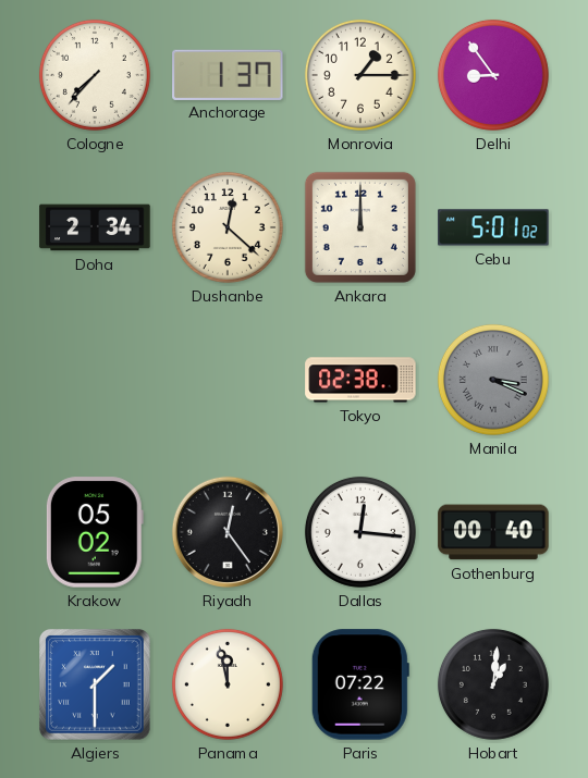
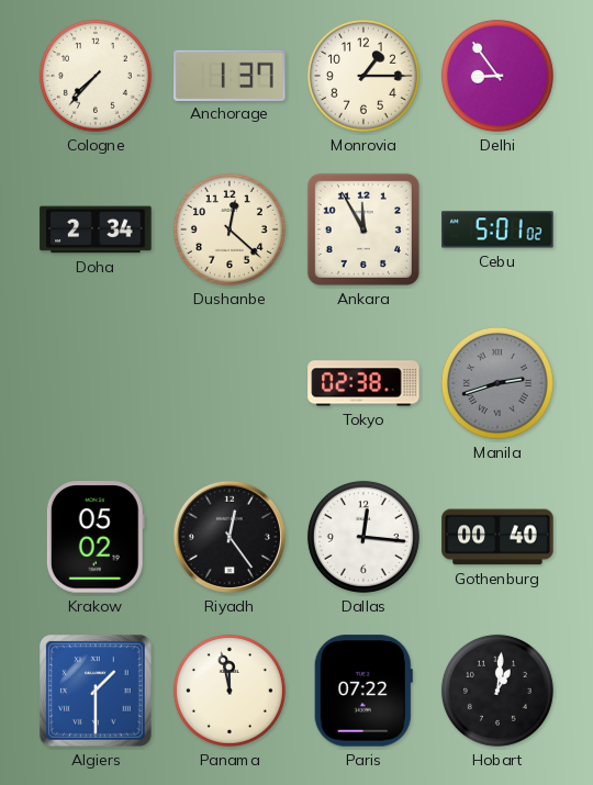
Ankara: 12:00 -> 11:55 (363, 229)
Manila: 3:19 -> 2:42 (497, 383)
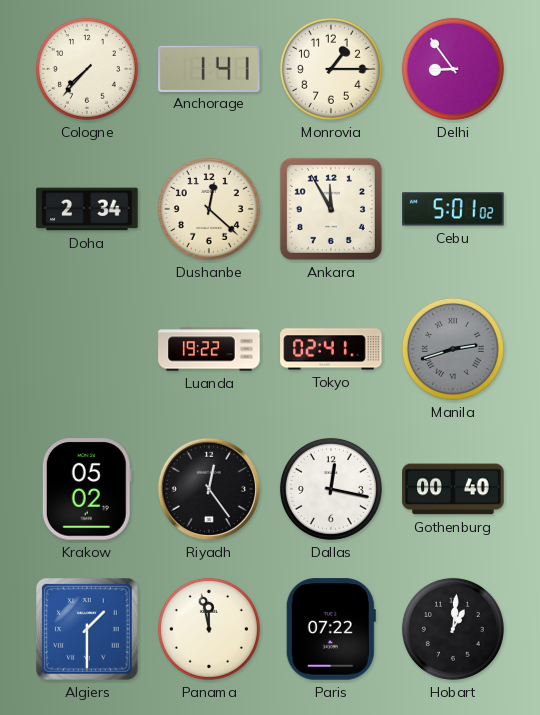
Anchorage: 1:37 -> 1:41 (209, 68)
Luanda: none -> 19:22 (209, 349)
Tokyo: 02:38 -> 02:41 (331, 349)
Dallas: 12:16 -> 12:17 (331, 489)
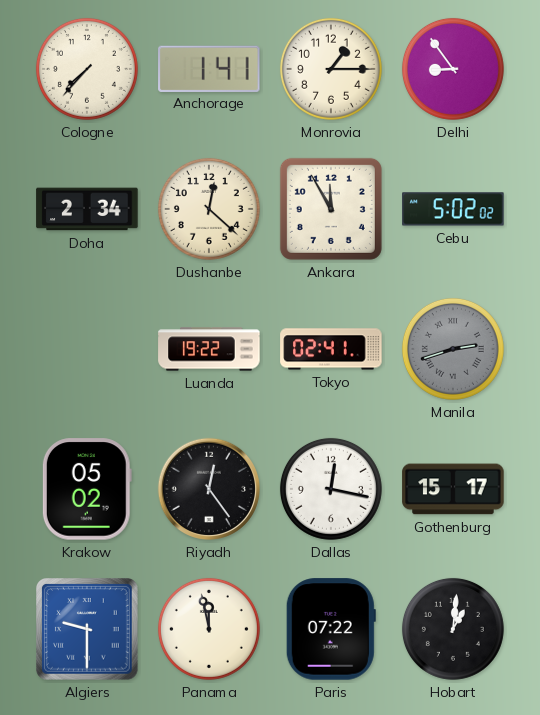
Cebu: 5:01 -> 5:02 (453, 209)
Gothenburg: 00:40 -> 15:17 (453, 489)
Algiers: 1:30 -> 9:30 (88, 630)
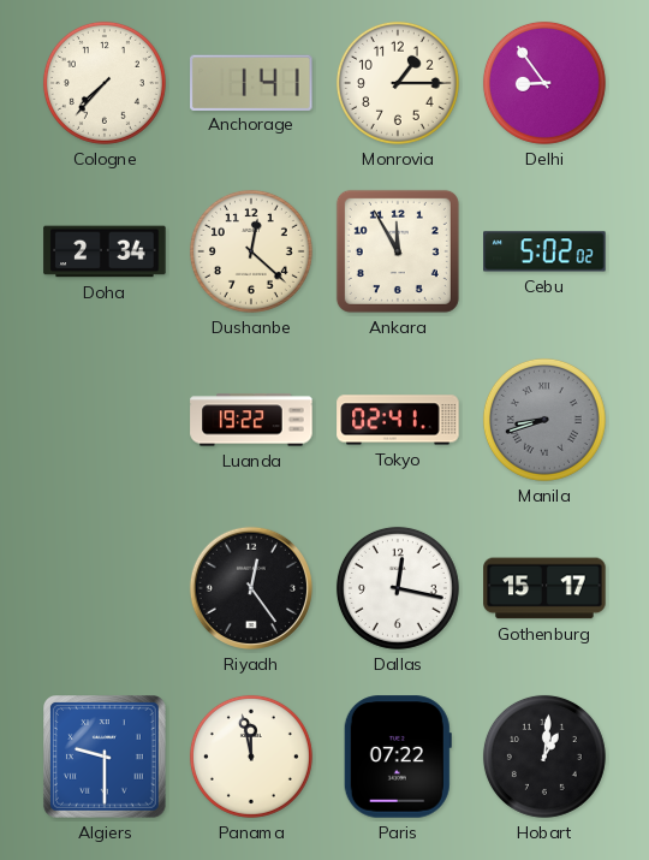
Manila: 2:42 -> 8:42 (544, 420)
Krakow: 05:02 -> none (87, 489)
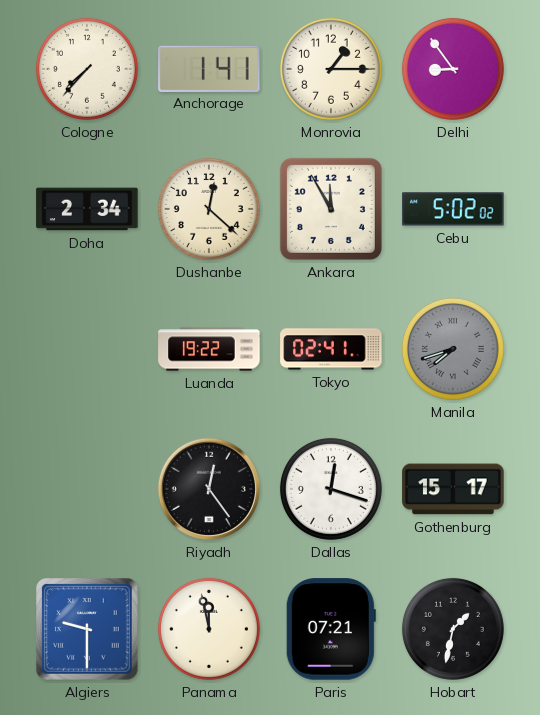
Manila: 8:42 -> 7:42 (453, 349)
Dallas: 12:17 -> 12:18 (331, 489)
Paris: 07:22 -> 07:21 (331, 629)
Hobart: 1:01 -> 1:32 (453, 629)
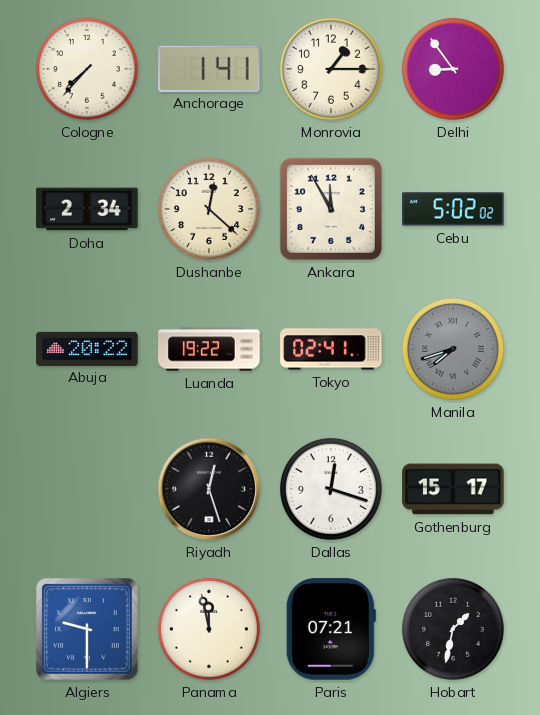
Abuja: none -> 20:22 (87, 348)
Riyadh: 12:24 -> 12:27 (209, 489)
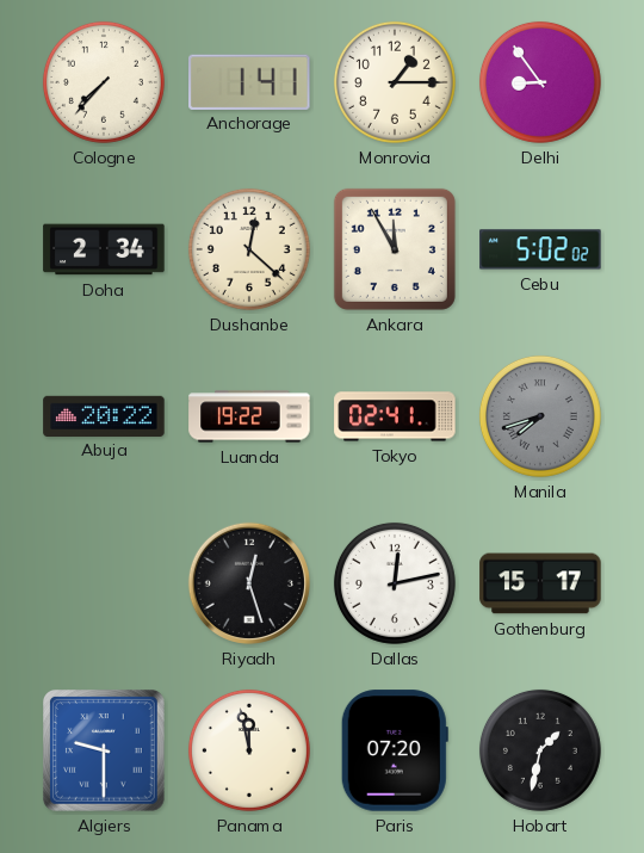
Dallas: 12:18 -> 12:13 (395, 583)
Paris: 07:21 -> 07:20 (395, 750)
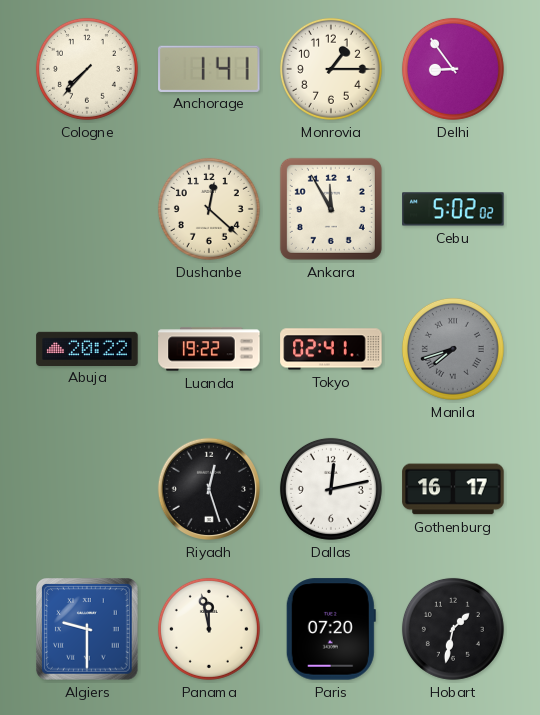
Doha: 2:34 -> none (104, 249)
Gothenburg: 15:17 -> 16:17 (453, 489)
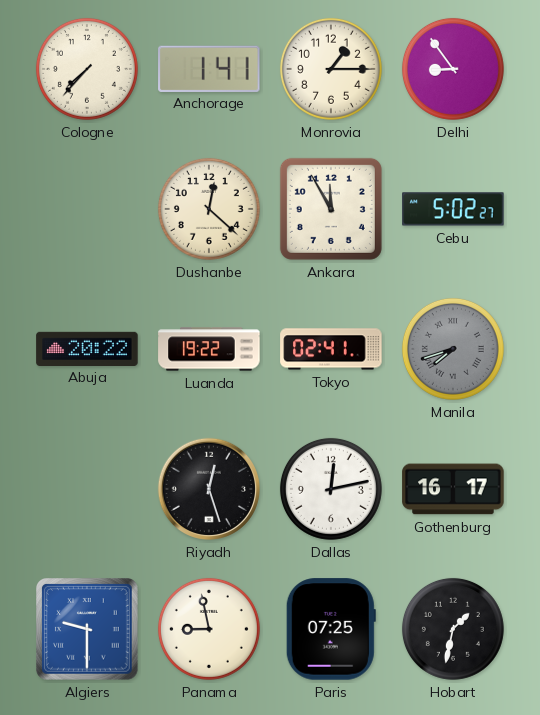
Cebu: 5:02:02 -> 5:02:27 (453, 209)
Panama: 11:58 -> 8:58 (209, 629)
Paris: 07:20 -> 07:25 (331, 629)
